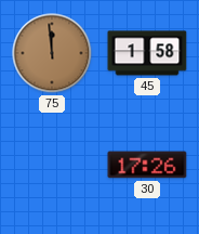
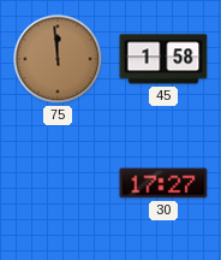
30: 17:26 -> 17:27 (163, 183)
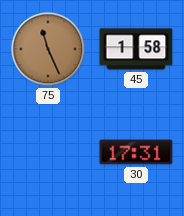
75: 11:59 -> 11:26 (48, 49)
30: 17:27 -> 17:31 (136, 152)
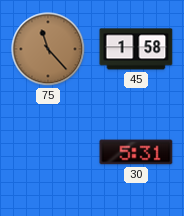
75: 11:26 -> 11:23 (48, 49)
30: 17:31 -> 5:31 (136, 152)
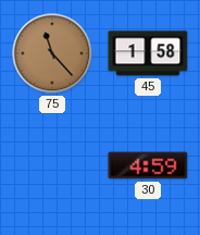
30: 5:31 -> 4:59 (148, 165)
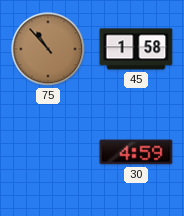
75: 11:23 -> 10:53 (48, 49)
